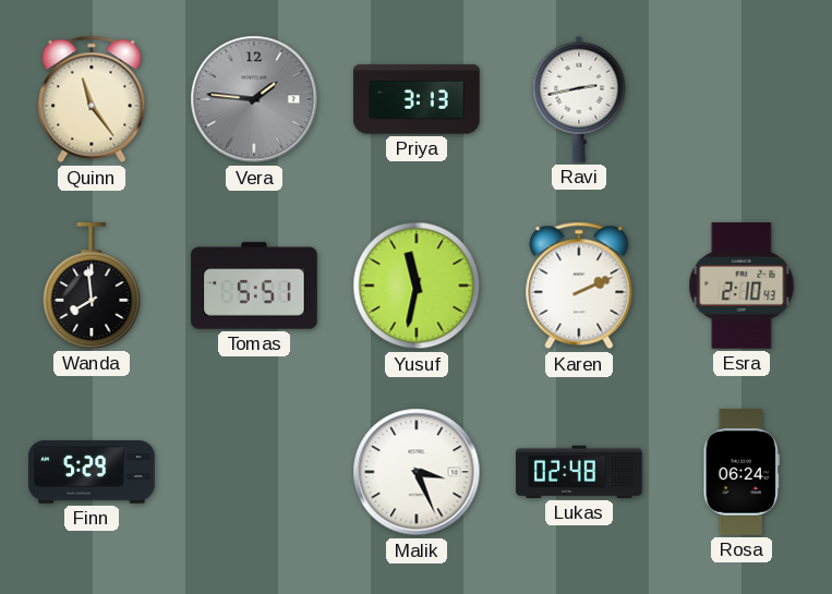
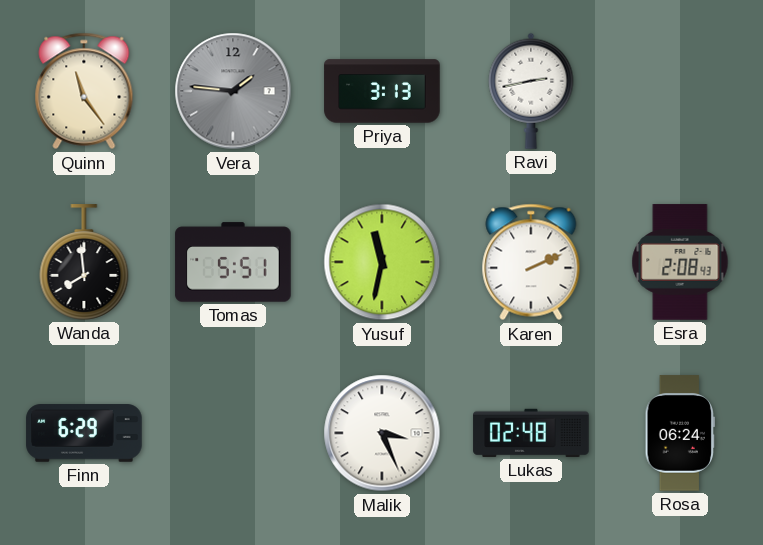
Esra: 2:10 -> 2:08 (680, 262)
Finn: 5:29 -> 6:29 (84, 433)
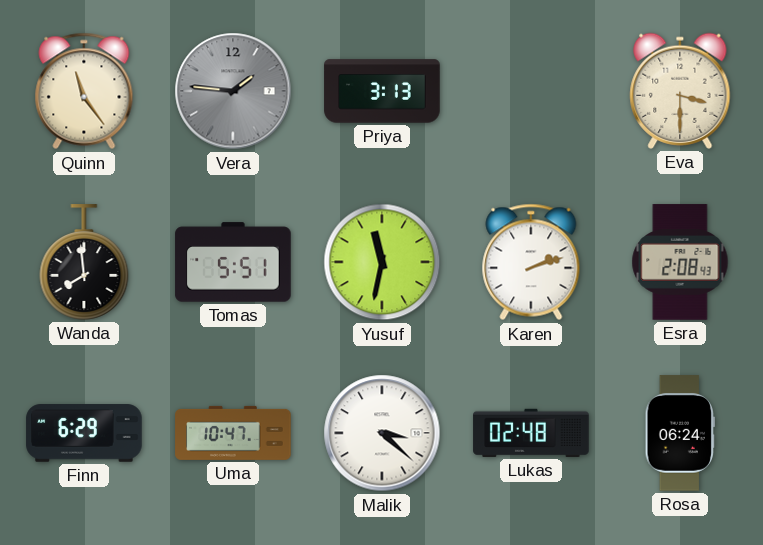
Ravi: 2:43 -> none (531, 91)
Eva: none -> 3:30 (680, 91)
Karen: 2:11 -> 2:12 (531, 262)
Uma: none -> 10:47 (233, 433)
Malik: 3:26 -> 3:22 (382, 433)
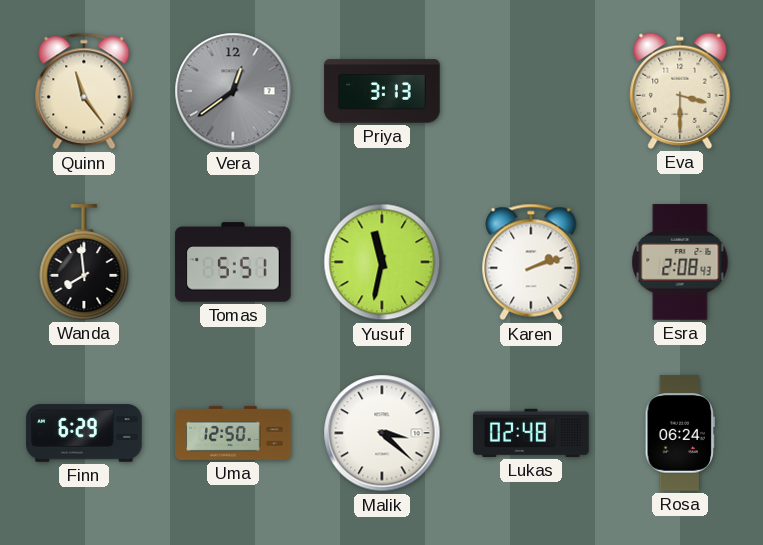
Vera: 1:46 -> 12:39 (233, 91)
Uma: 10:47 -> 12:50 (233, 433)
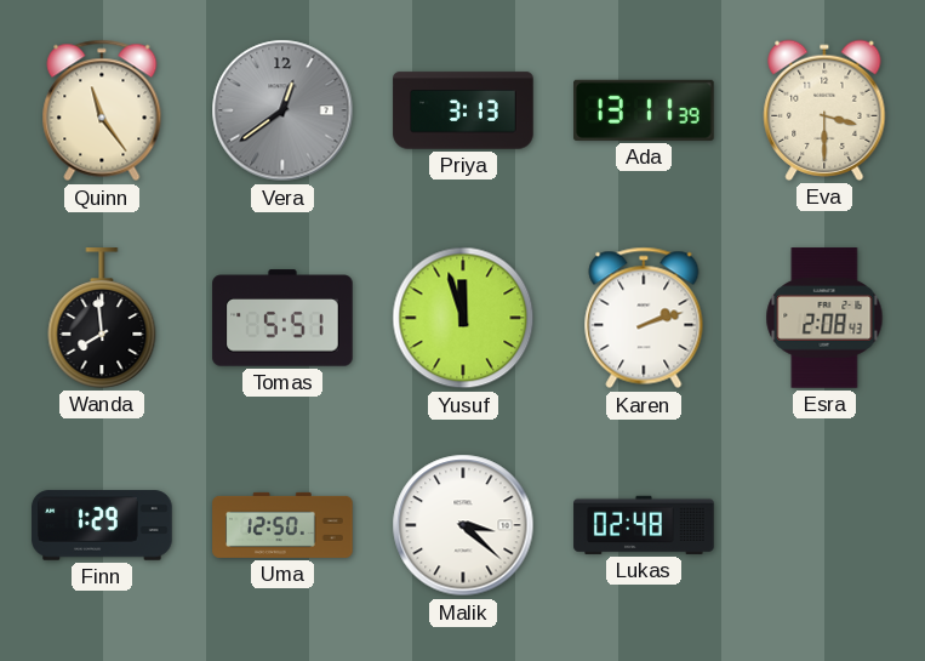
Ada: none -> 13:11 (644, 110)
Yusuf: 11:32 -> 11:57 (463, 318)
Finn: 6:29 -> 1:29 (102, 525)
Rosa: 06:24 -> none (679, 433)
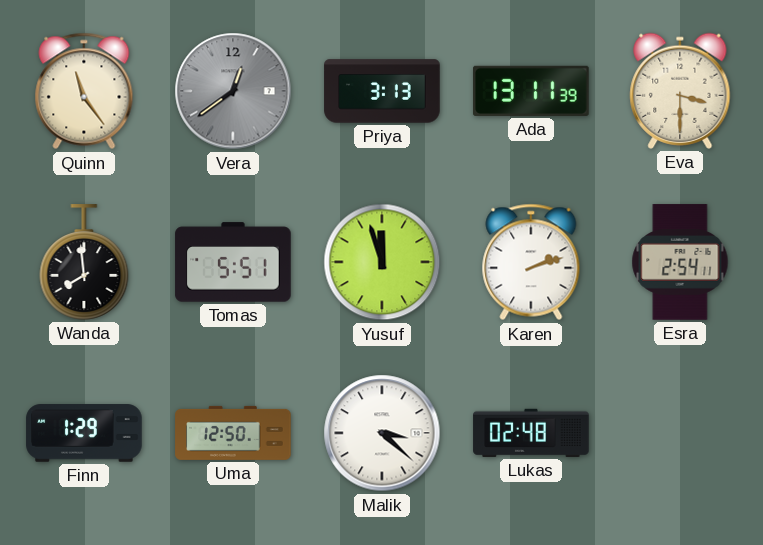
Esra: 2:08 -> 2:54 (680, 262)
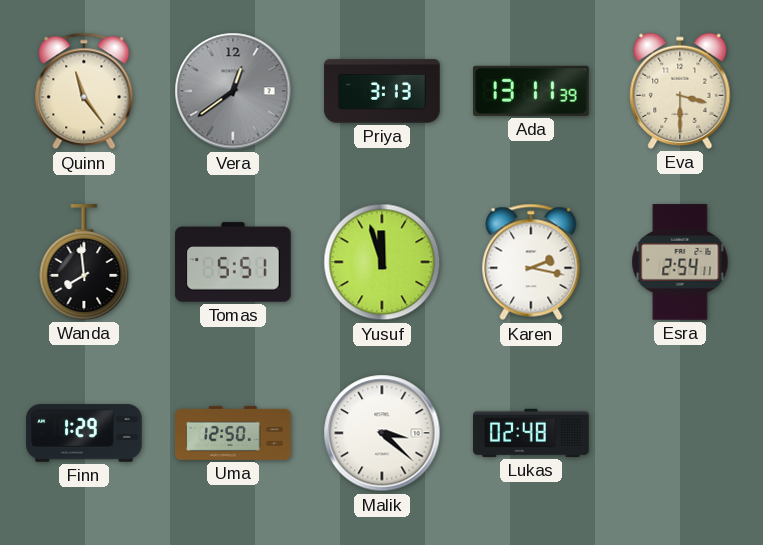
Karen: 2:12 -> 2:17 (531, 262)
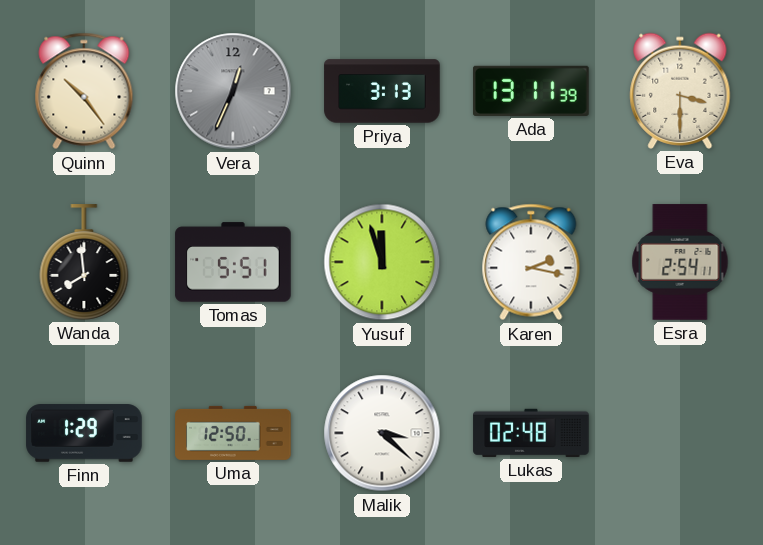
Quinn: 11:24 -> 10:24 (84, 91)
Vera: 12:39 -> 12:34 (233, 91)
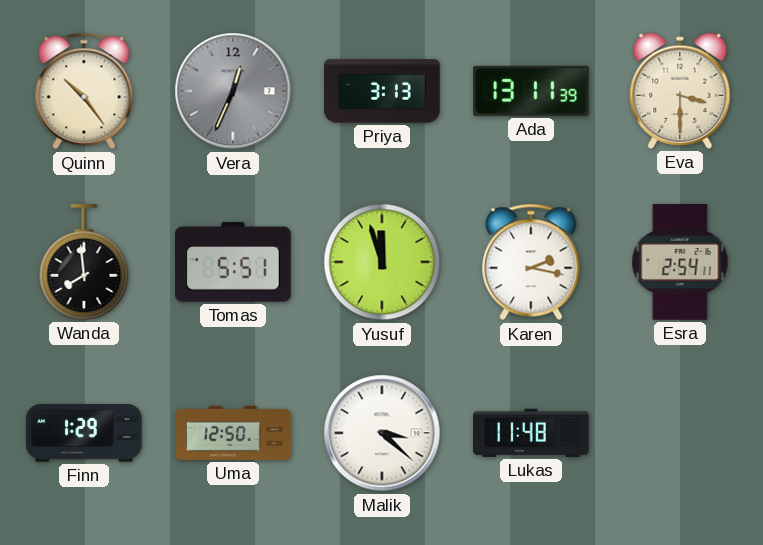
Lukas: 02:48 -> 11:48 (531, 433)
